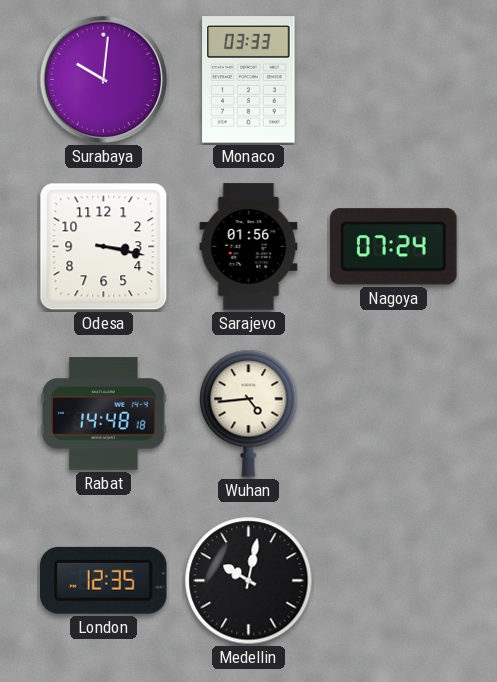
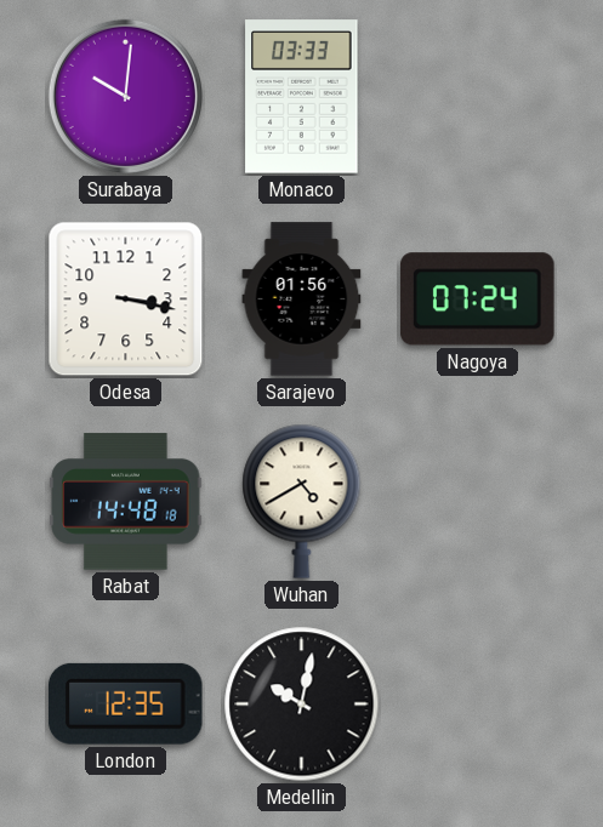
Wuhan: 4:44 -> 4:40 (302, 501)
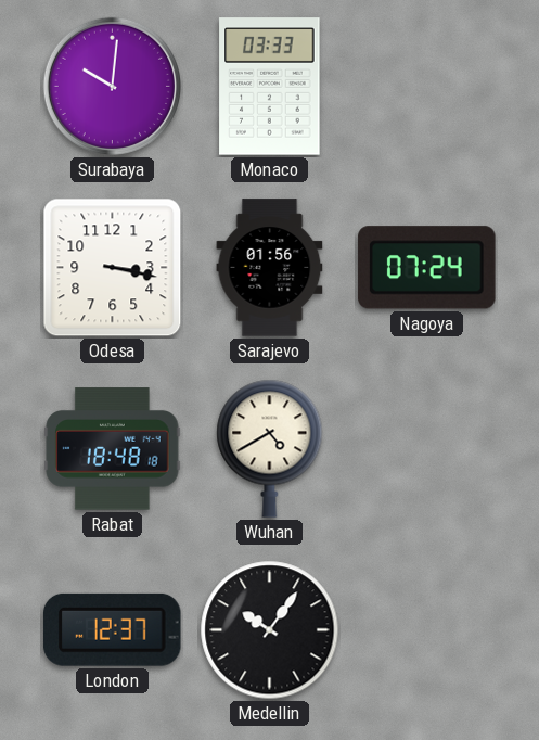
Rabat: 14:48 -> 18:48 (113, 449)
London: 12:35 -> 12:37 (113, 629)
Medellin: 10:02 -> 10:06 (270, 630)
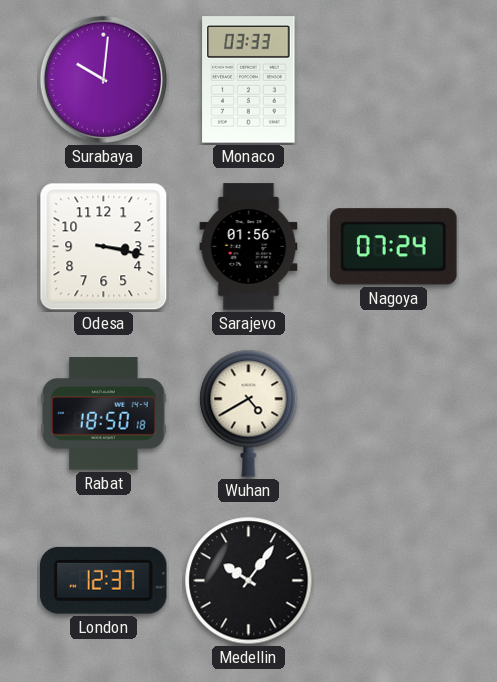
Rabat: 18:48 -> 18:50 (104, 414)
